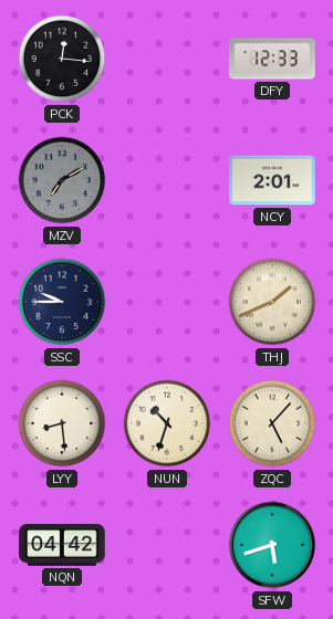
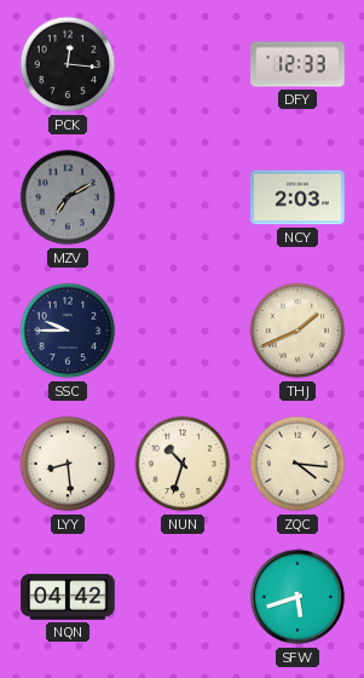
NCY: 2:01 -> 2:03 (297, 197)
ZQC: 5:07 -> 4:16 (297, 464)
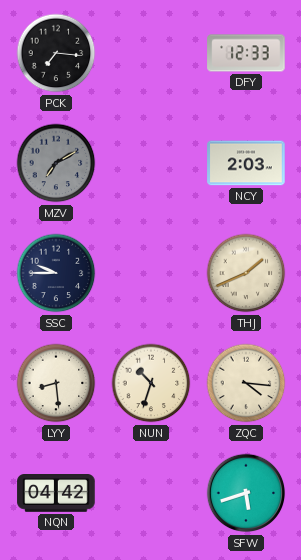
PCK: 12:16 -> 7:16 (56, 53)
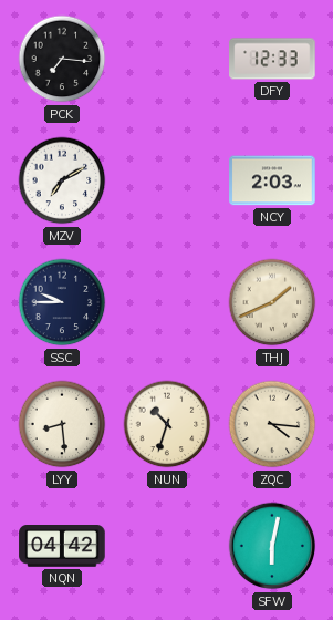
MZV dial: grey -> white (62, 180)
SFW: 5:42 -> 6:02 (272, 546)
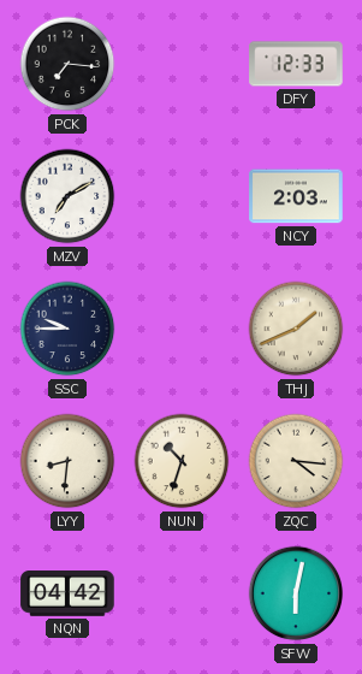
LYY: 8:29 -> 8:31 (67, 461)
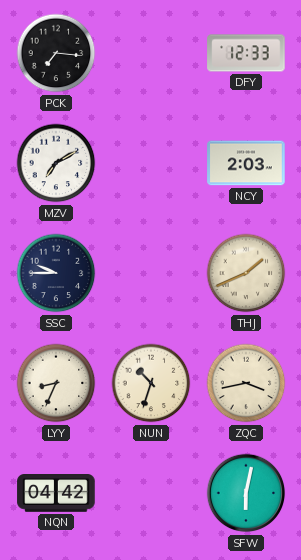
LYY: 8:31 -> 8:34 (56, 383)
ZQC: 4:16 -> 3:43 (246, 383)
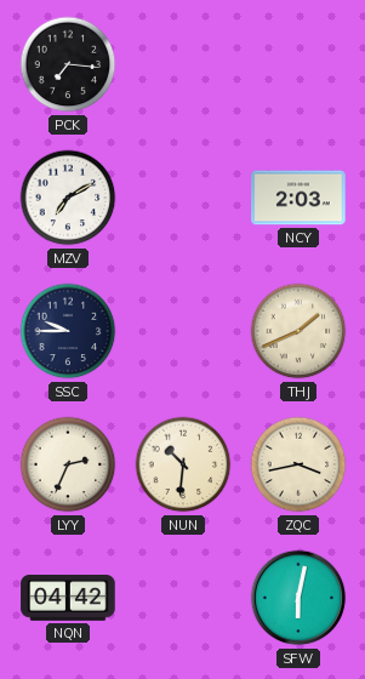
DFY: 12:33 -> none (246, 53)
LYY: 8:34 -> 2:34 (68, 464)
NUN: 10:33 -> 10:31 (183, 464)
